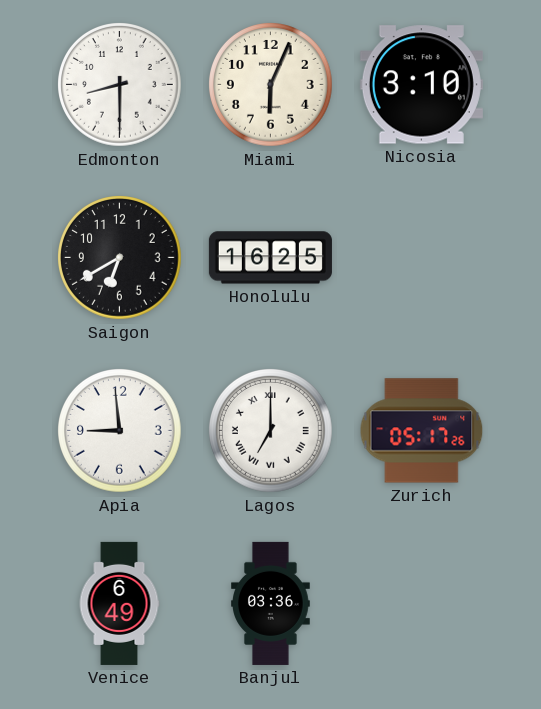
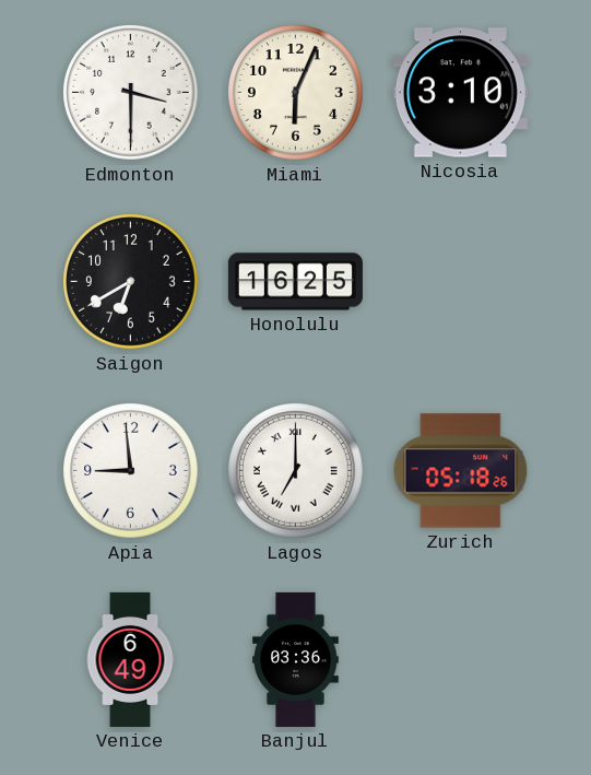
Edmonton: 8:30 -> 3:30 (131, 93)
Zurich: 05:17 -> 05:18 (461, 471)
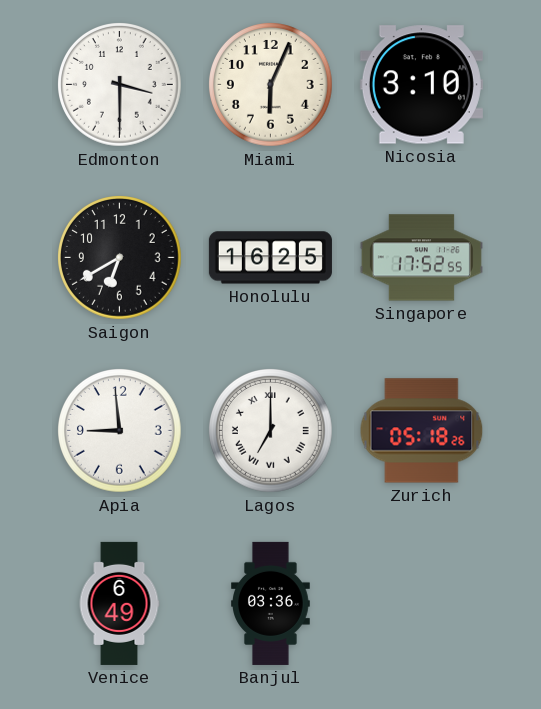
Singapore: none -> 17:52 (421, 258)
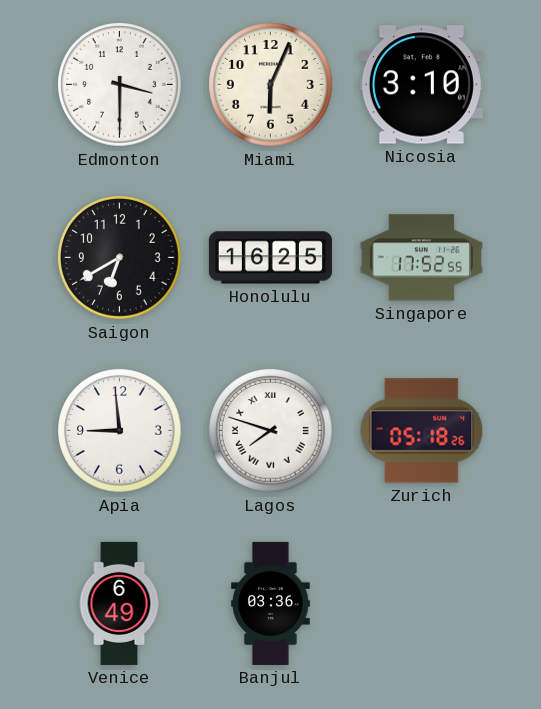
Lagos: 7:00 -> 7:48 (271, 431)
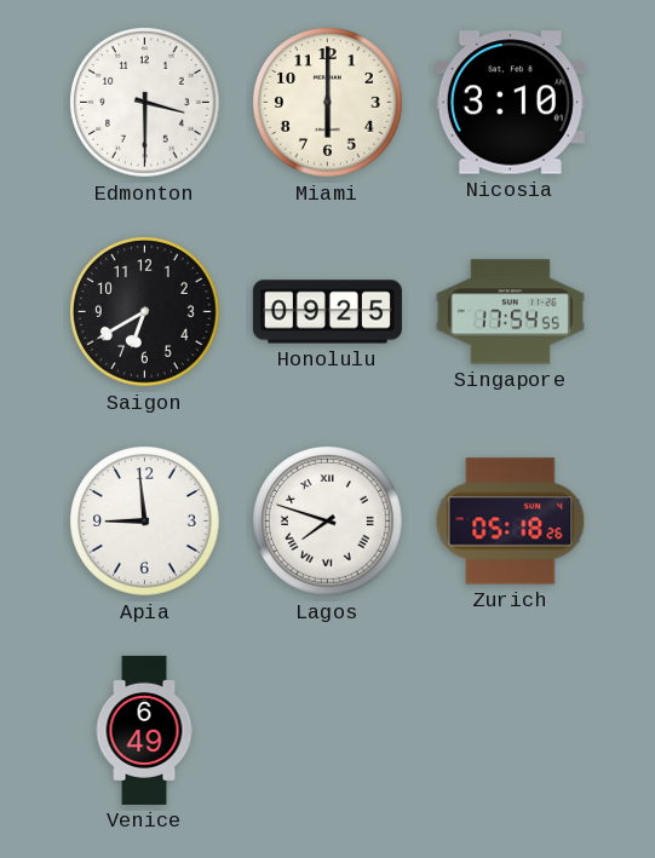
Miami: 6:04 -> 6:00 (328, 103)
Honolulu: 16:25 -> 09:25 (327, 312)
Singapore: 17:52 -> 17:54 (510, 312)
Banjul: 03:36 -> none (271, 603)
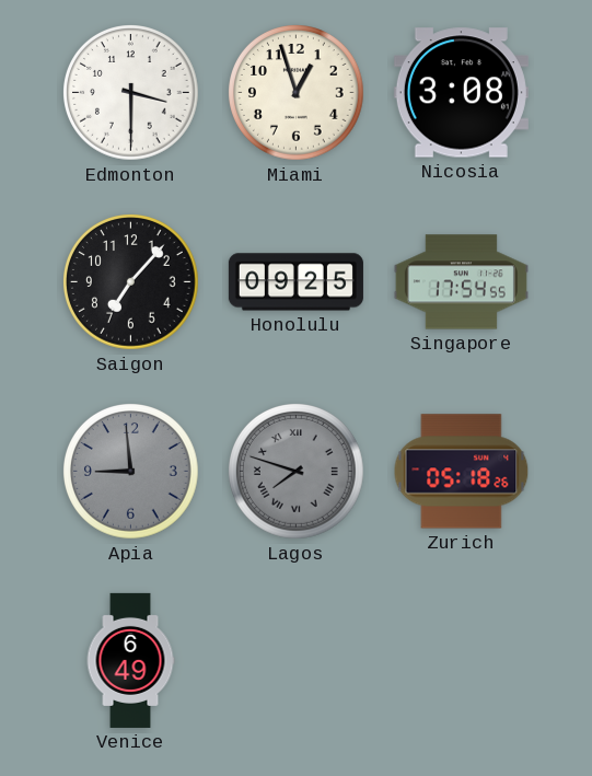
Miami: 6:00 -> 12:57 (297, 93)
Nicosia: 3:10 -> 3:08 (461, 93)
Saigon: 6:40 -> 7:07 (131, 282)
Apia dial: white -> grey (131, 472)
Lagos dial: white -> grey (297, 472)
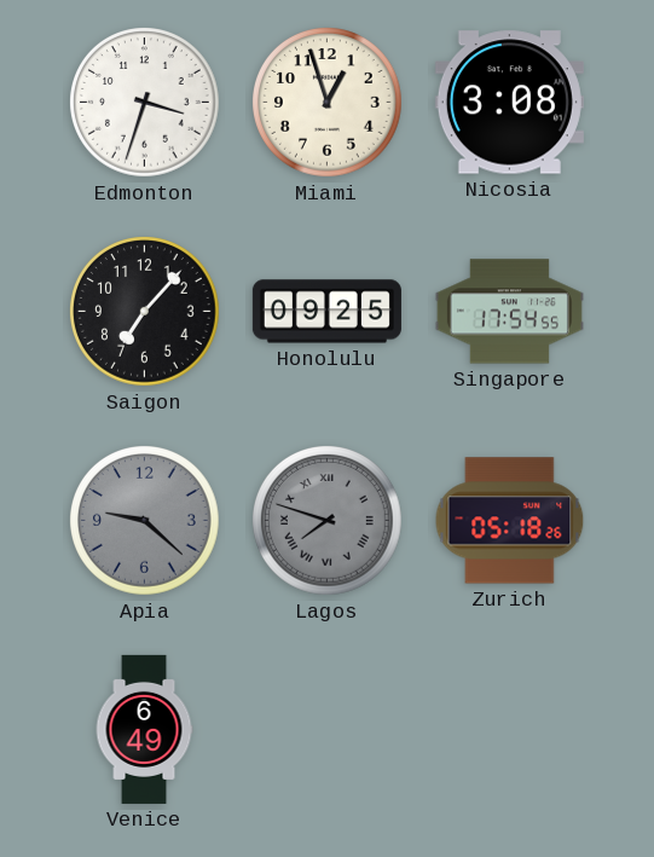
Edmonton: 3:30 -> 3:33 (145, 103)
Apia: 8:59 -> 9:22 (145, 521)
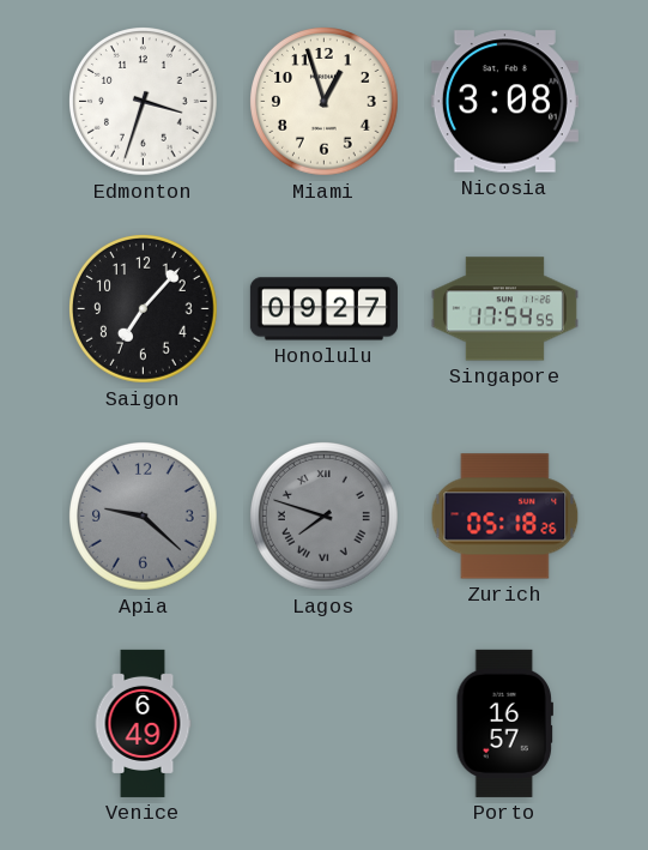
Honolulu: 09:25 -> 09:27 (323, 309)
Porto: none -> 16:57 (504, 723)
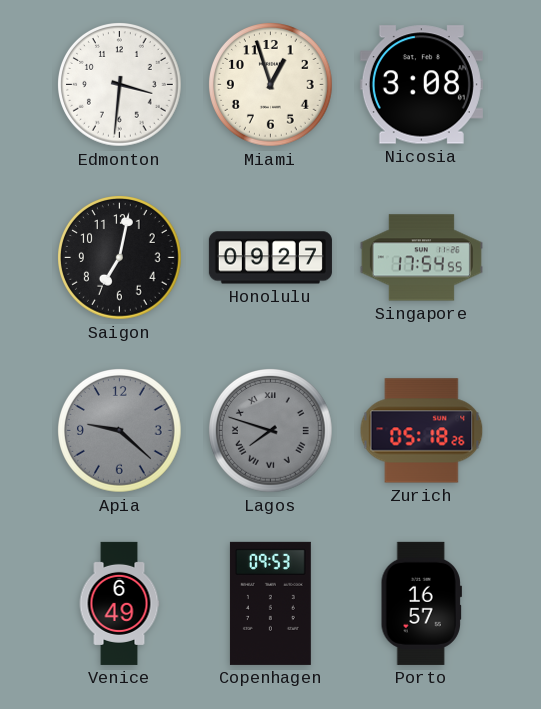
Edmonton: 3:33 -> 3:31 (120, 85)
Saigon: 7:07 -> 7:02 (120, 258)
Copenhagen: none -> 09:53 (270, 603)
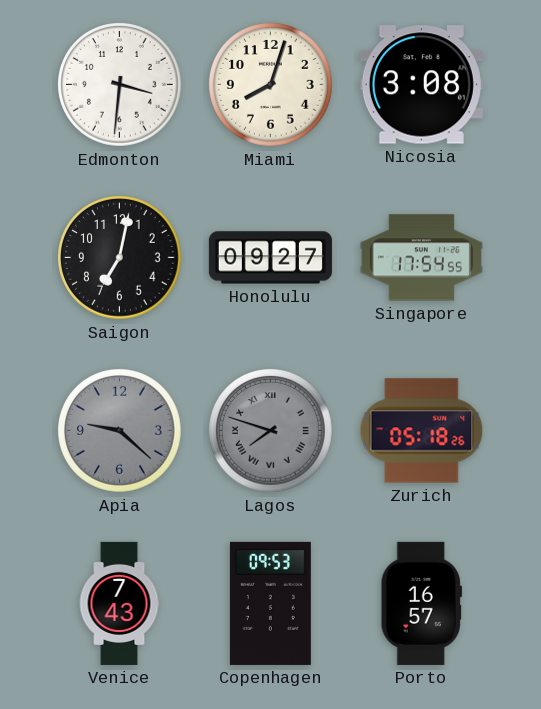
Miami: 12:57 -> 8:03 (271, 85)
Venice: 6:49 -> 7:43 (119, 603)
